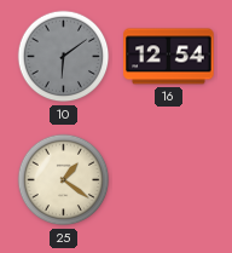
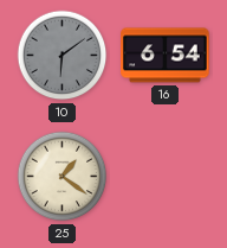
16: 12:54 -> 6:54 (166, 56)
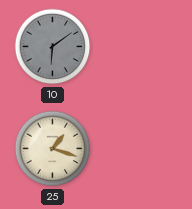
16: 6:54 -> none (166, 56)
25: 1:21 -> 1:18 (53, 149)
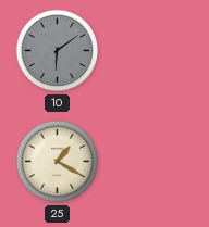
25: 1:18 -> 1:20 (58, 162)
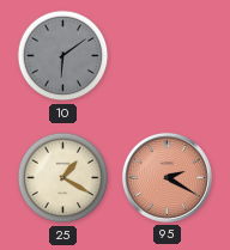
95: none -> 2:20 (167, 177)
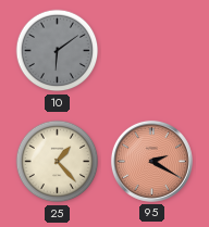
25: 1:20 -> 1:23 (58, 162)
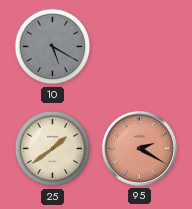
10: 6:09 -> 5:20 (53, 47)
25: 1:23 -> 1:39 (53, 149)
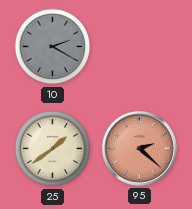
10: 5:20 -> 2:20 (53, 47)
95: 2:20 -> 2:22 (139, 148)
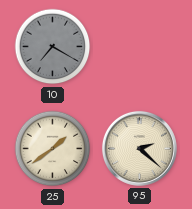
10: 2:20 -> 7:20 (53, 47)
95 dial: salmon -> cream (139, 148)
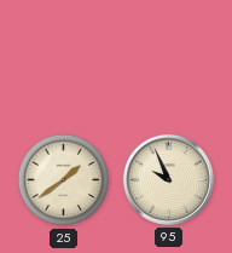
10: 7:20 -> none (53, 47)
95: 2:22 -> 9:56 (168, 179)
